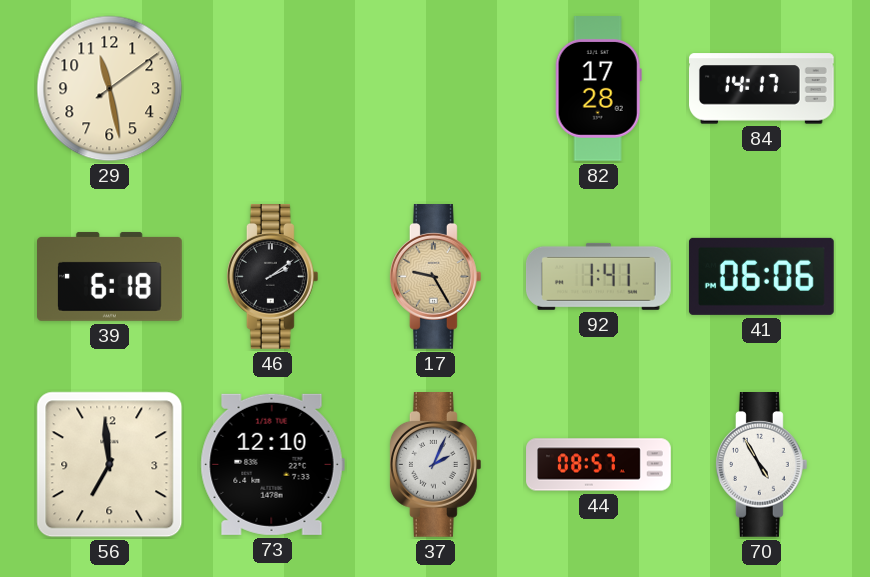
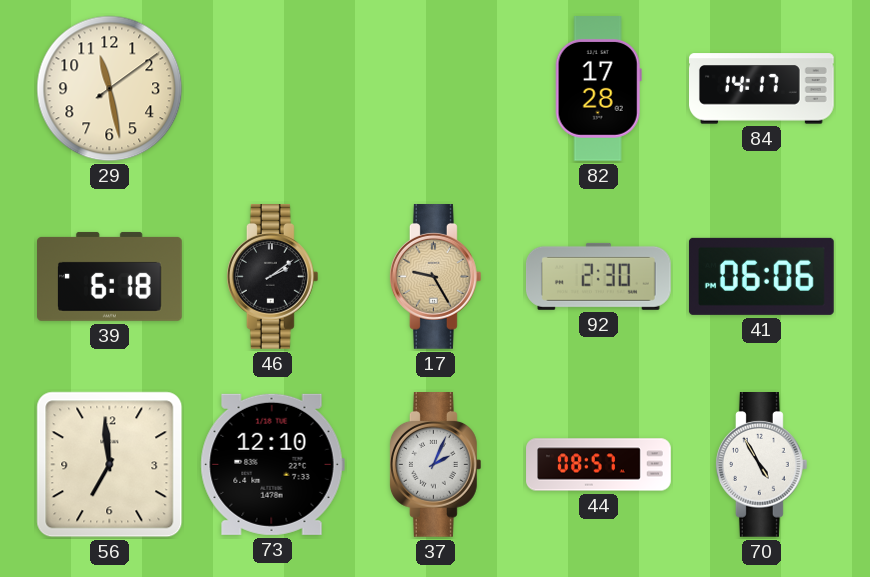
92: 1:41 -> 2:30 (598, 276)
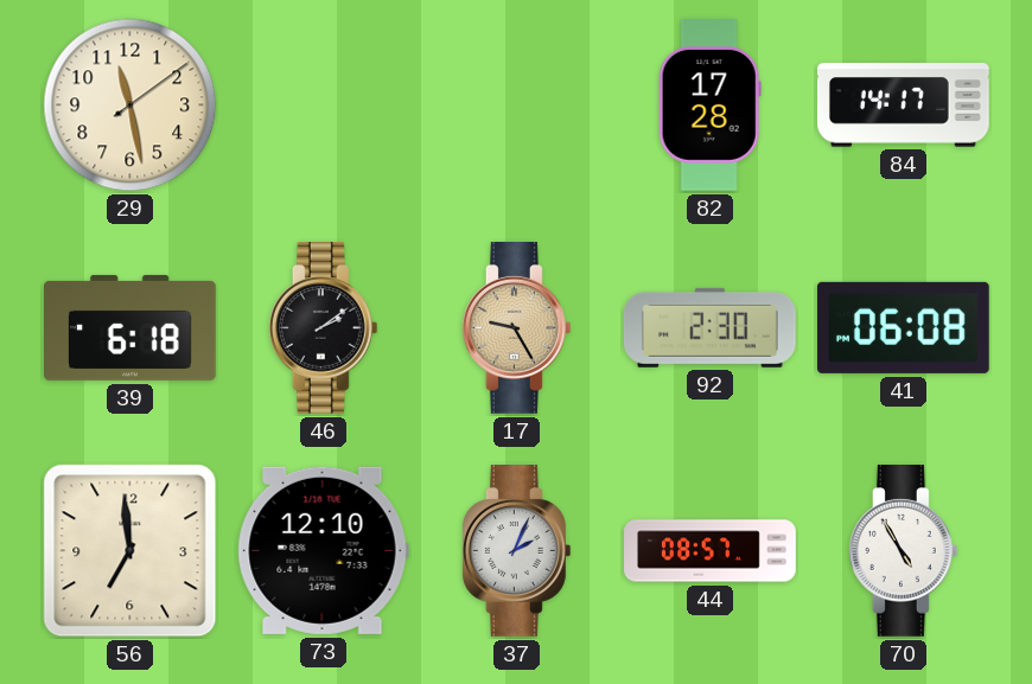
41: 06:06 -> 06:08 (903, 327)
